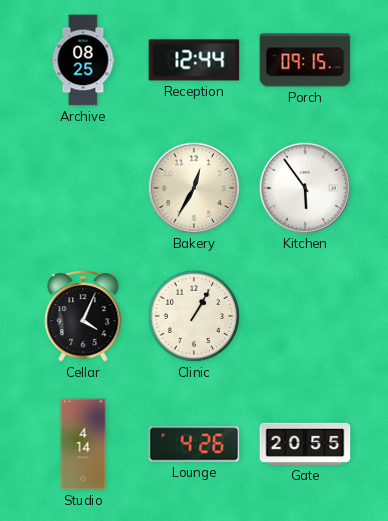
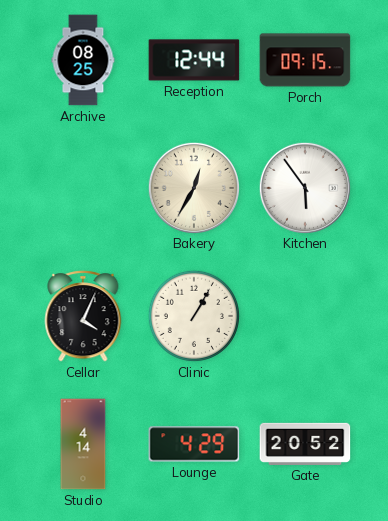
Lounge: 4:26 -> 4:29 (194, 444)
Gate: 20:55 -> 20:52 (305, 444)
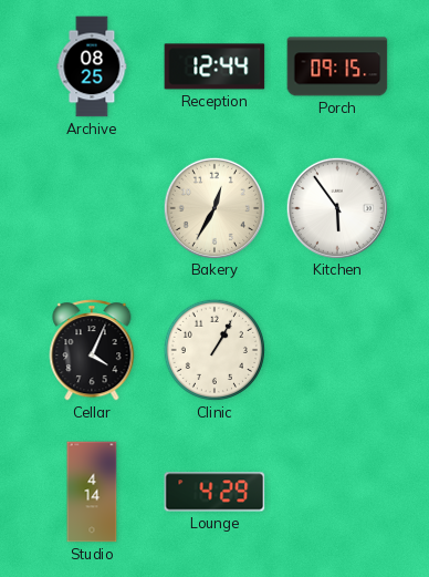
Gate: 20:52 -> none (305, 444)
